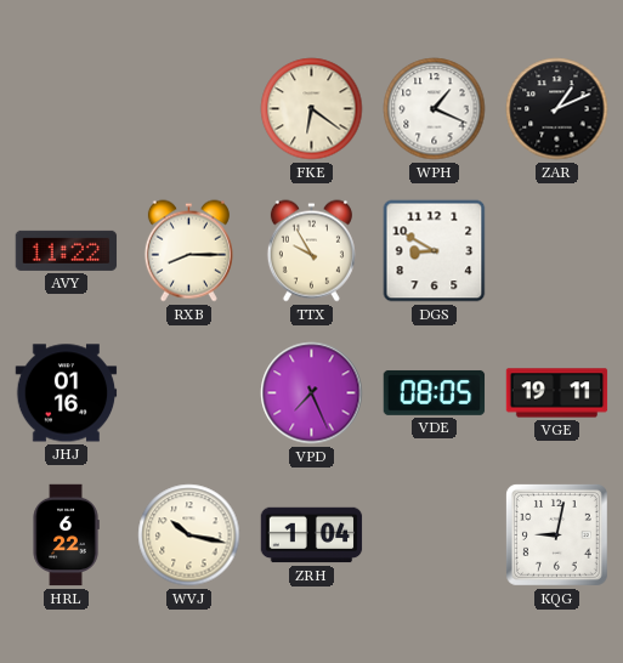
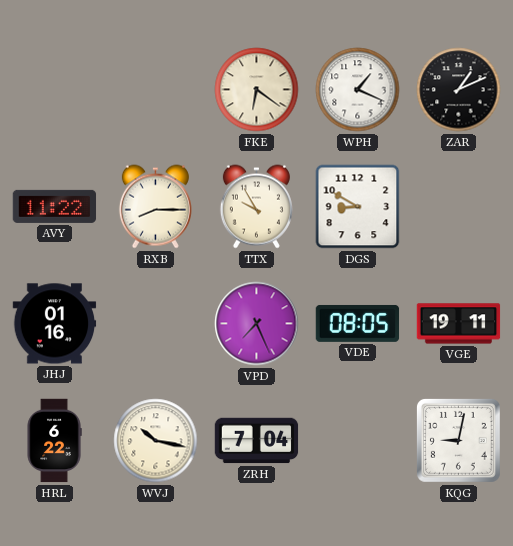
ZRH: 1:04 -> 7:04 (257, 441)
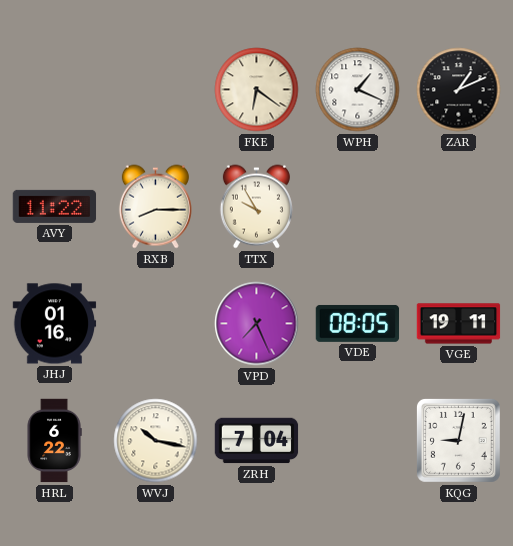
DGS: 8:50 -> none (358, 207)
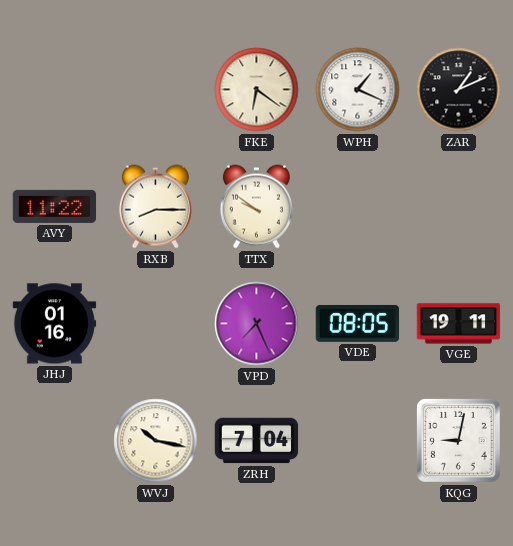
TTX: 9:55 -> 9:51 (256, 207)
HRL: 6:22 -> none (54, 441)
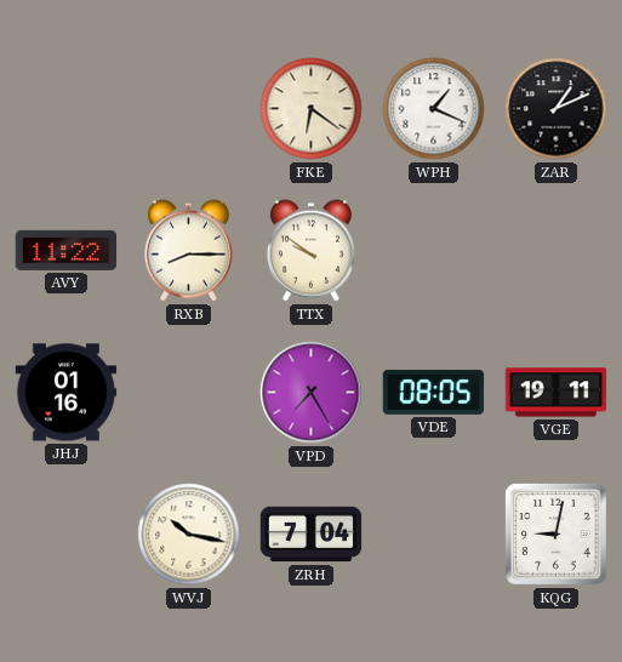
VPD: 7:26 -> 7:25 (312, 393)
